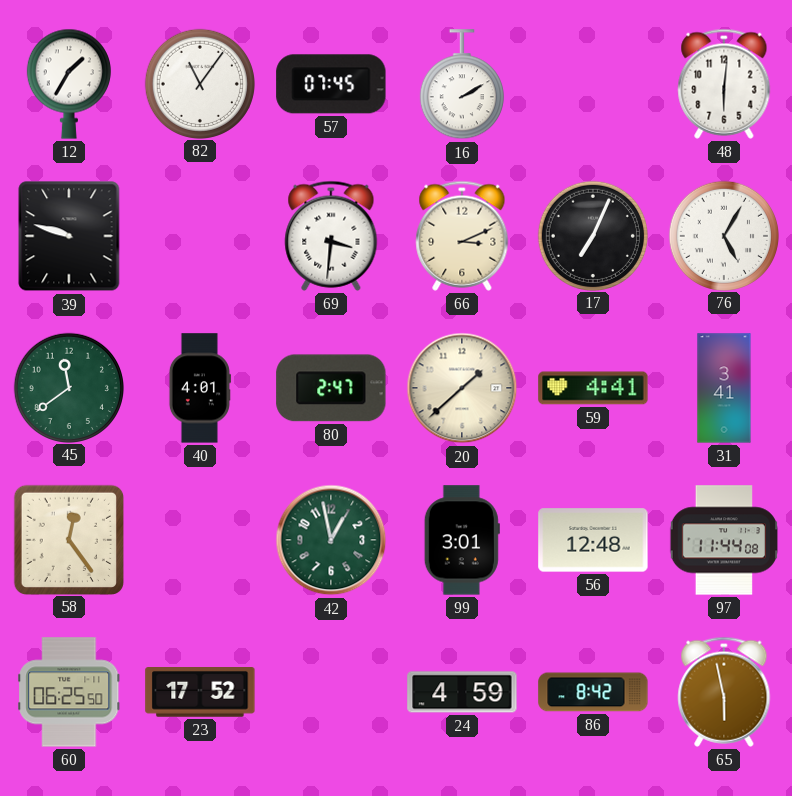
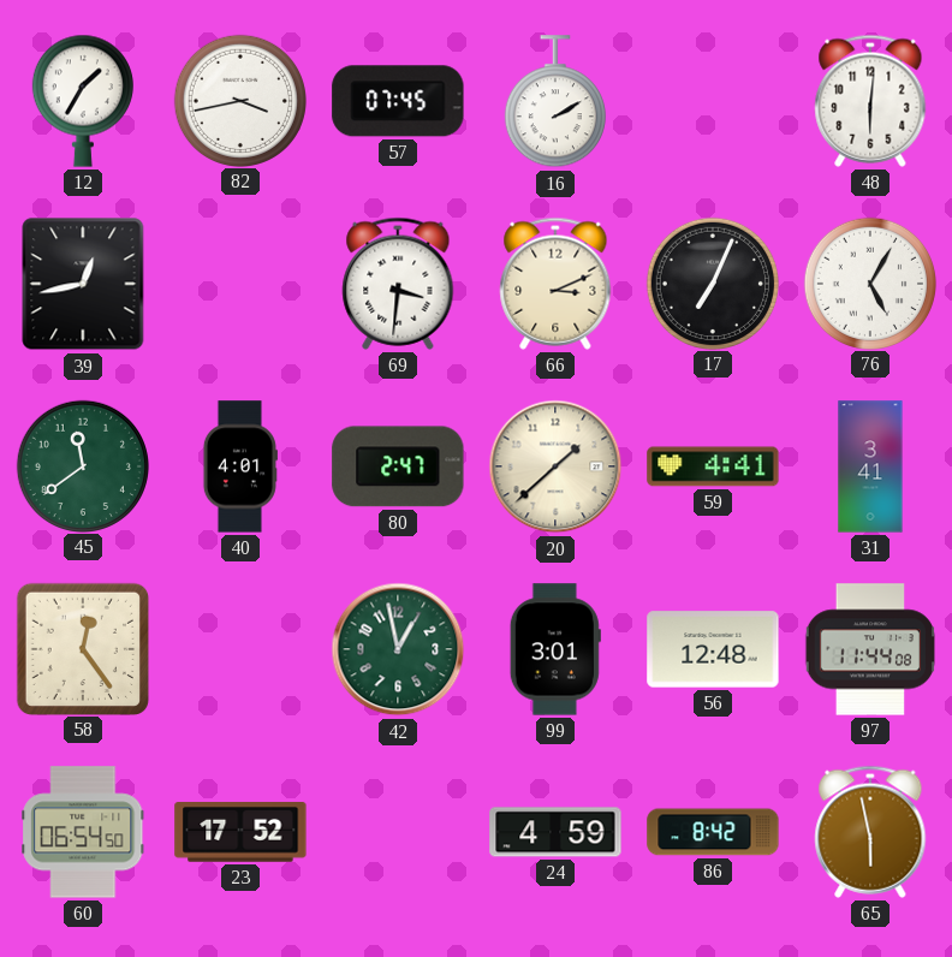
82: 11:06 -> 3:43 (239, 100)
39: 9:48 -> 12:43 (83, 284)
60: 06:25 -> 06:54 (83, 832)
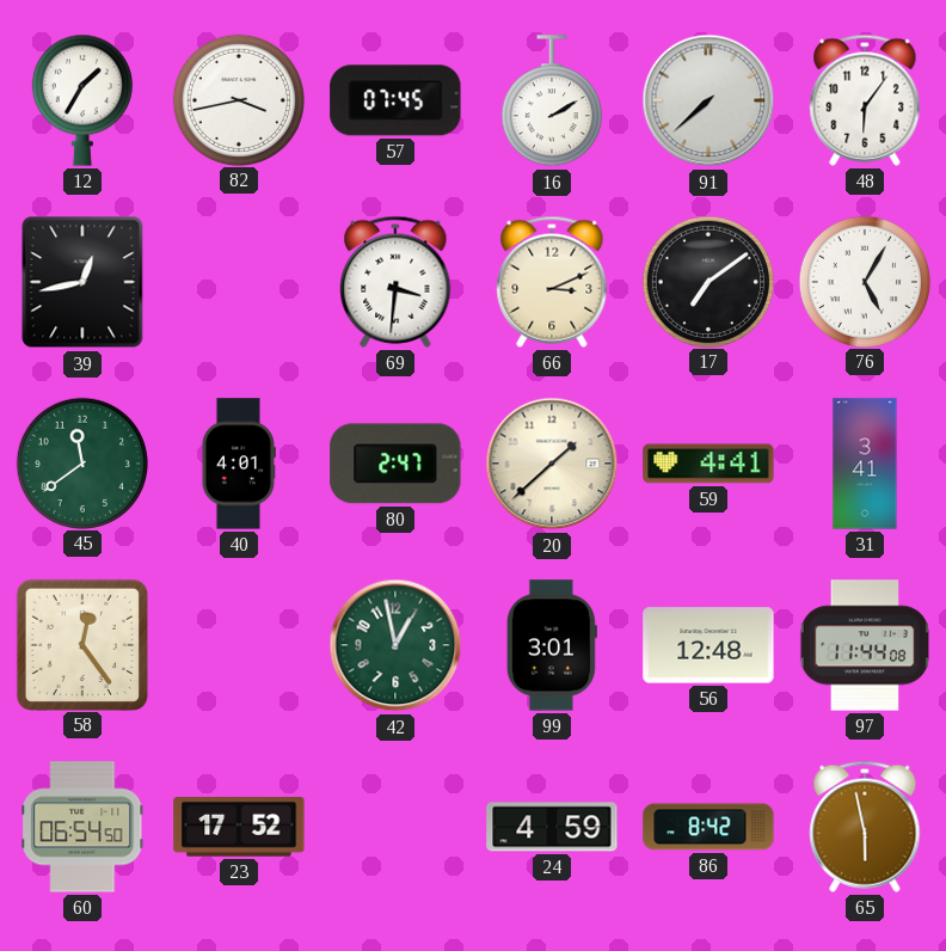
91: none -> 7:38 (708, 100)
48: 6:01 -> 6:06 (865, 100)
17: 7:04 -> 7:09 (707, 281)
